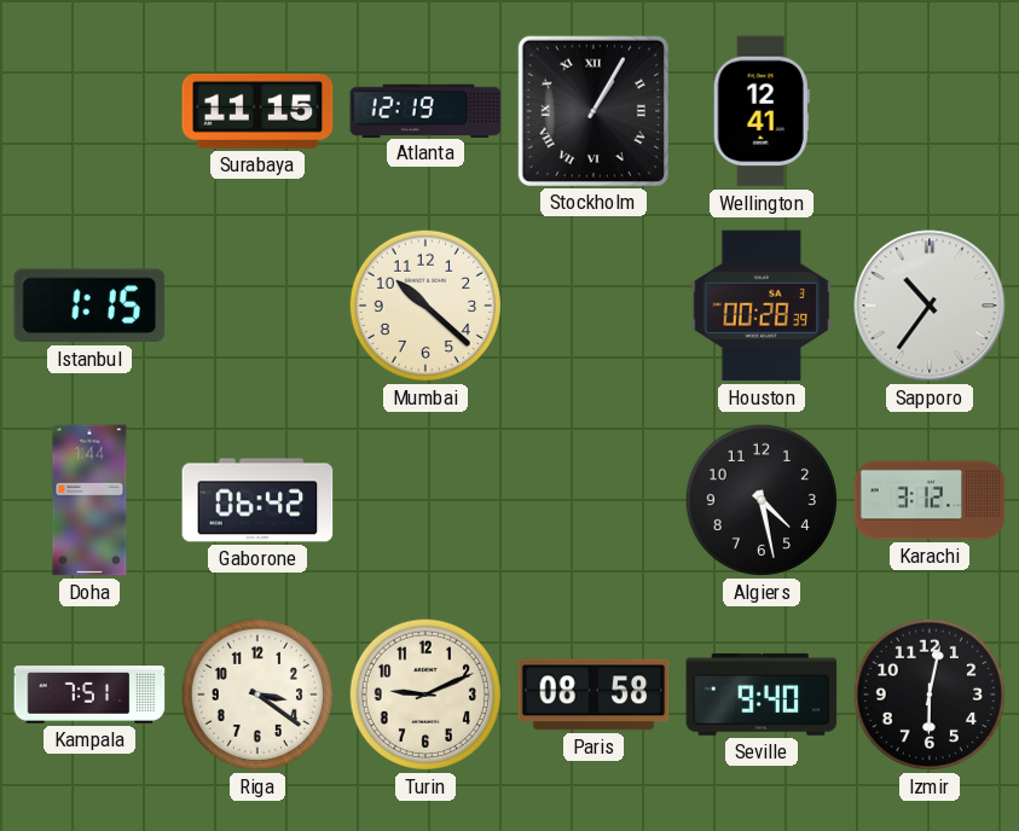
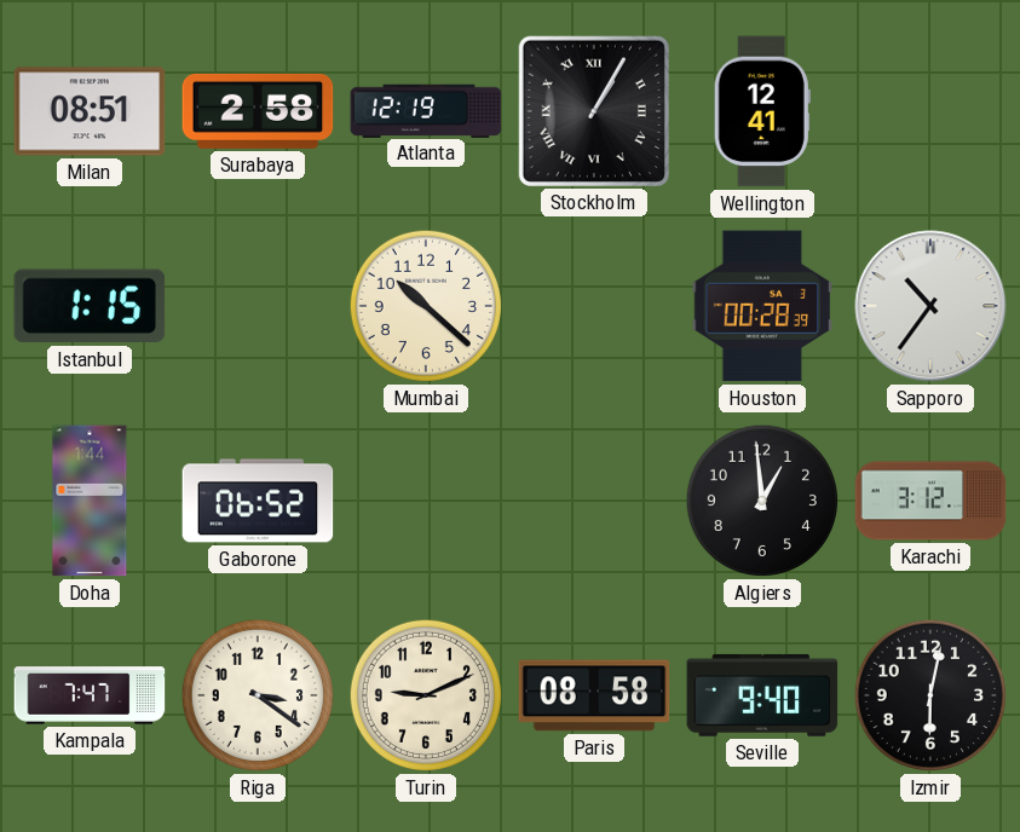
Milan: none -> 08:51 (90, 111)
Surabaya: 11:15 -> 2:58 (258, 111)
Gaborone: 06:42 -> 06:52 (258, 501)
Algiers: 4:28 -> 12:59 (762, 501)
Kampala: 7:51 -> 7:47 (90, 695)
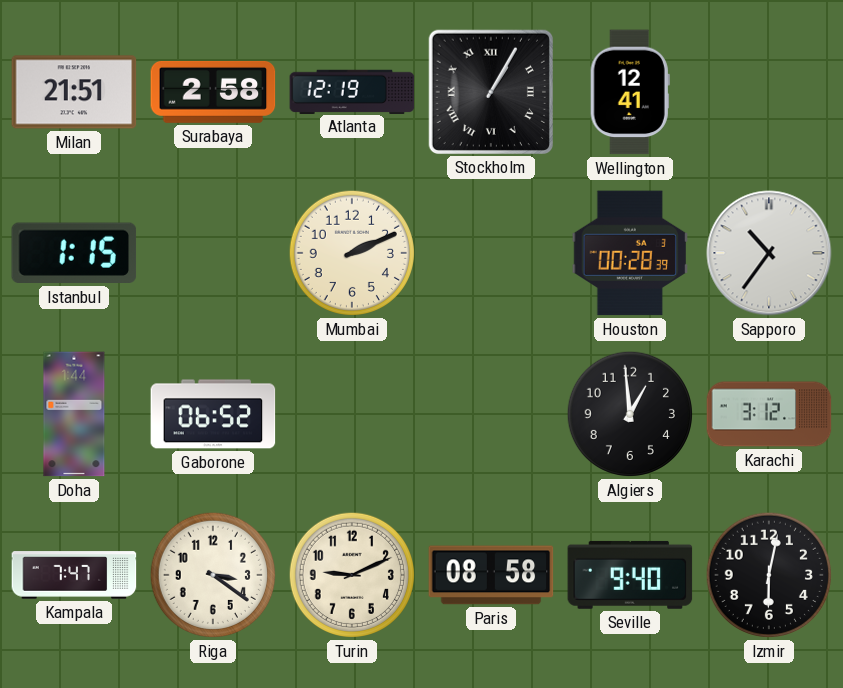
Milan: 08:51 -> 21:51 (74, 92)
Mumbai: 10:22 -> 2:11 (352, 253)
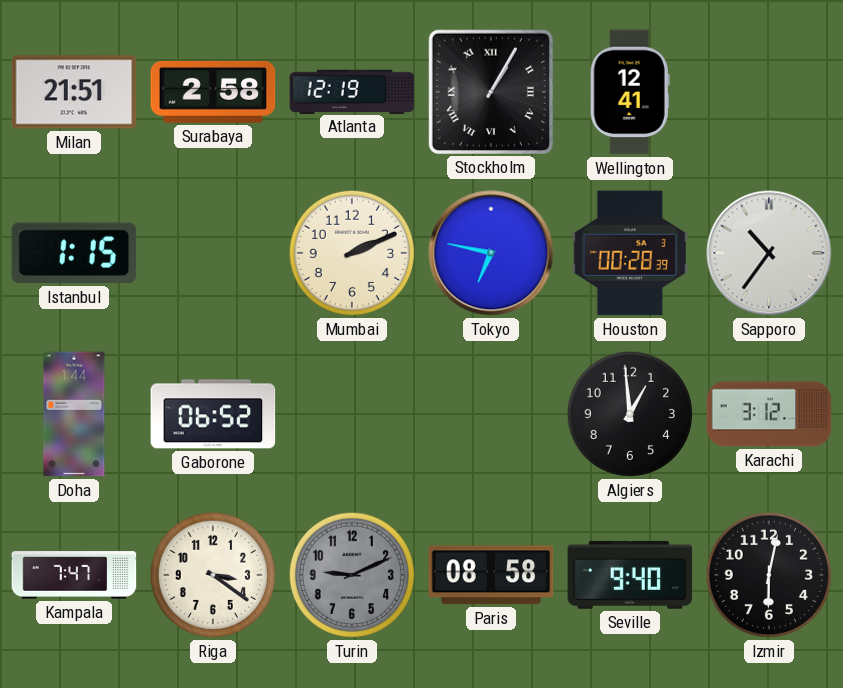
Tokyo: none -> 6:47 (491, 253)
Turin dial: cream -> grey (352, 575)
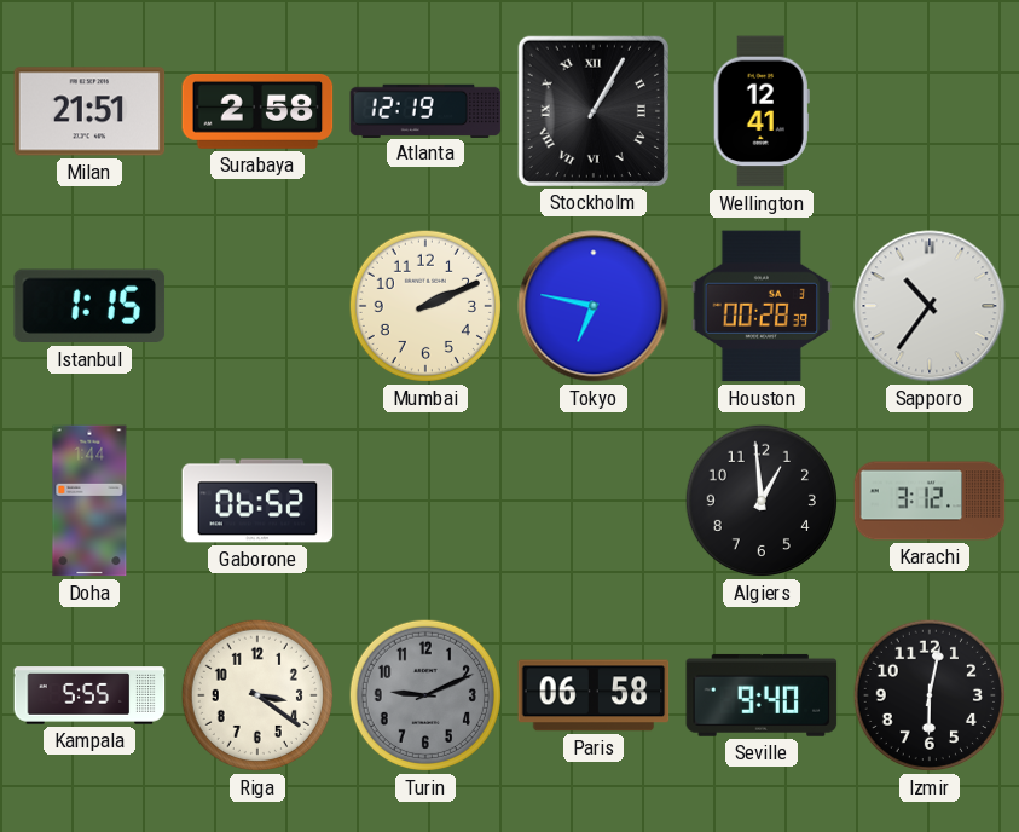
Kampala: 7:47 -> 5:55 (89, 695)
Paris: 08:58 -> 06:58 (594, 695)
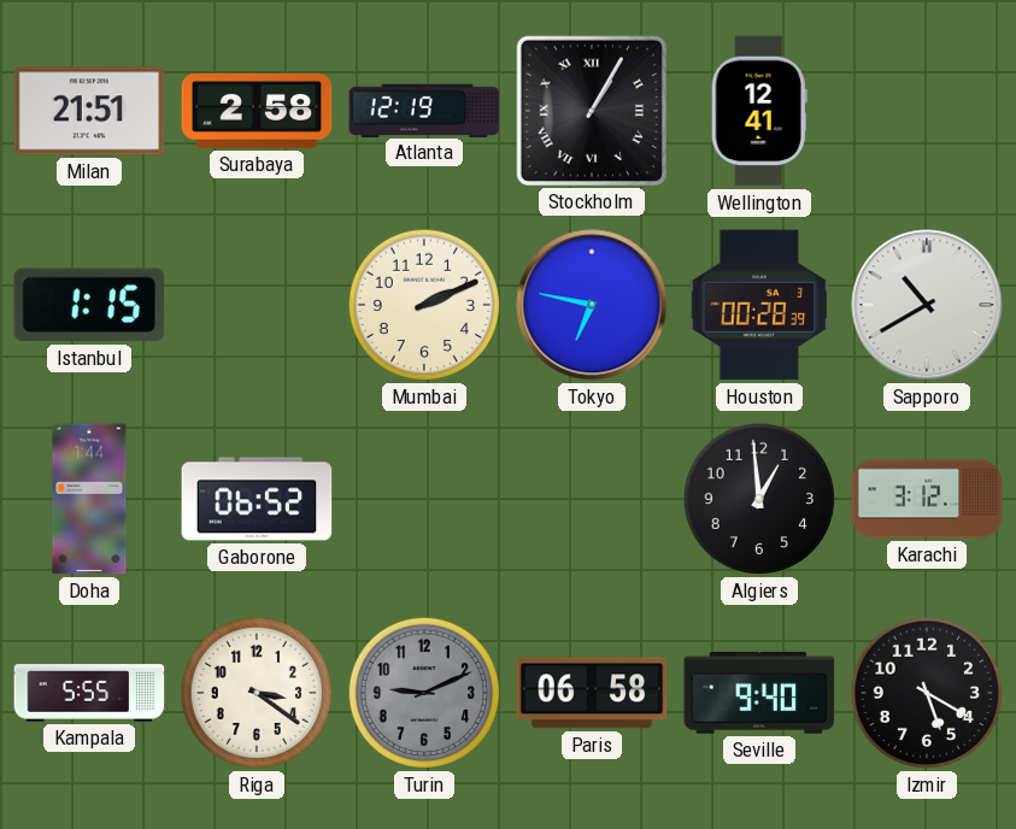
Sapporo: 10:36 -> 10:40 (927, 305)
Izmir: 6:02 -> 5:20 (927, 693)
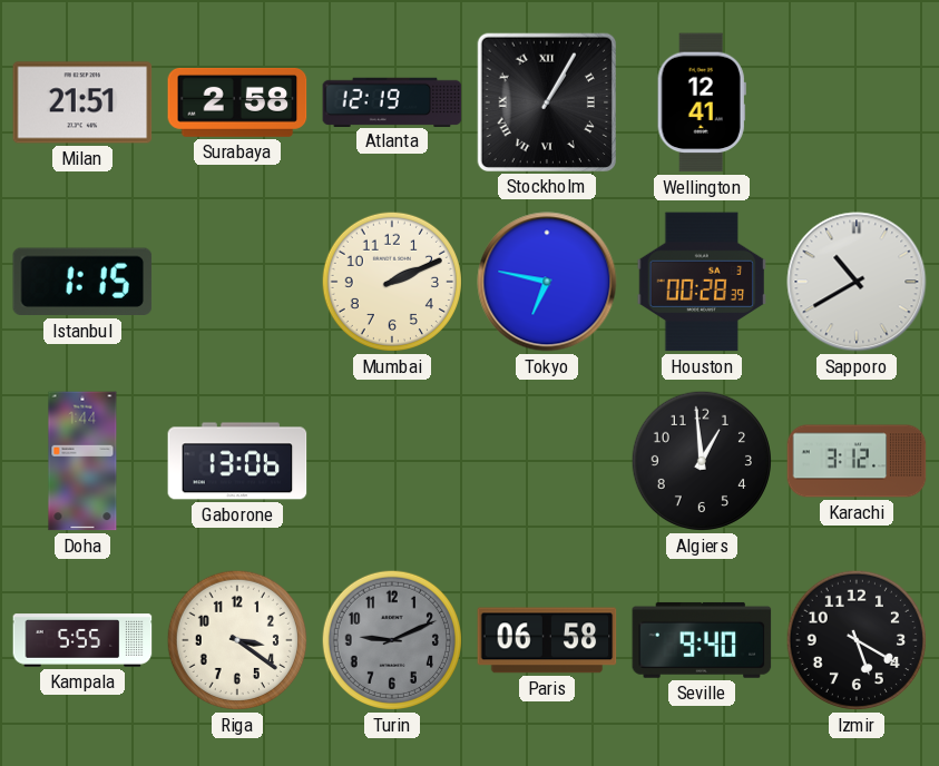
Gaborone: 06:52 -> 13:06 (237, 461)
